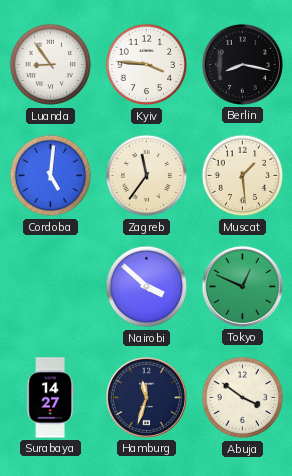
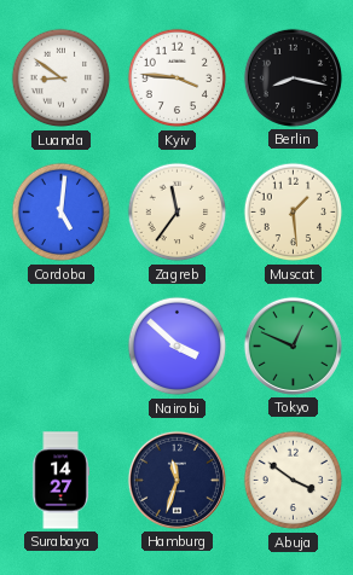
Luanda: 8:54 -> 8:51 (62, 79)
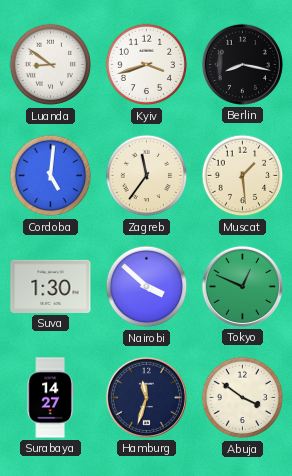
Kyiv: 3:46 -> 3:42 (147, 65)
Suva: none -> 1:30 (51, 286)
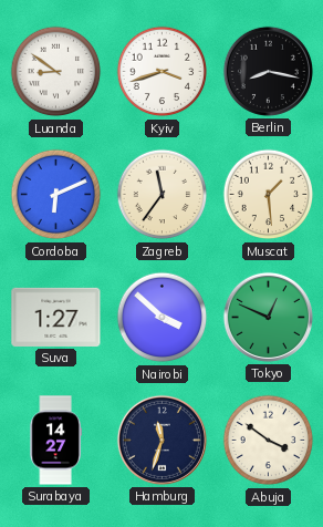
Cordoba: 5:01 -> 6:11 (56, 195)
Suva: 1:30 -> 1:27 (56, 317)
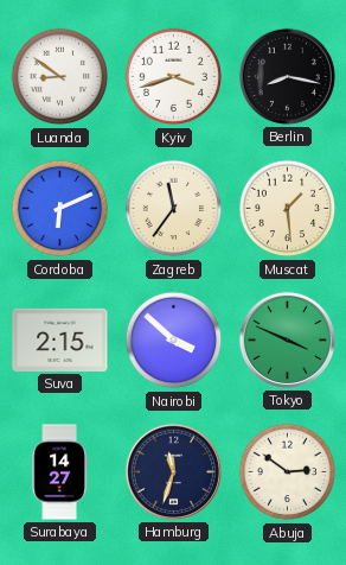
Suva: 1:27 -> 2:15 (60, 339)
Tokyo: 12:49 -> 3:49 (287, 339)
Abuja: 3:51 -> 2:51 (288, 472)
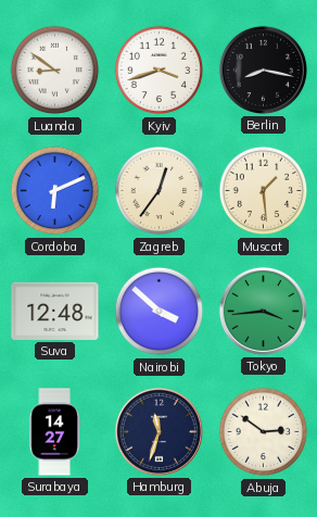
Zagreb: 11:36 -> 12:36 (160, 191)
Suva: 2:15 -> 12:48 (55, 311)
Tokyo: 3:49 -> 3:44 (263, 311)
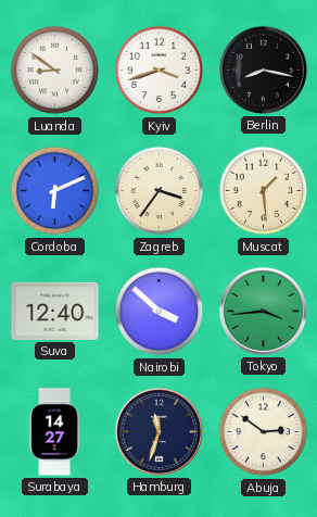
Zagreb: 12:36 -> 3:36 (160, 191)
Suva: 12:48 -> 12:40 (55, 311)
